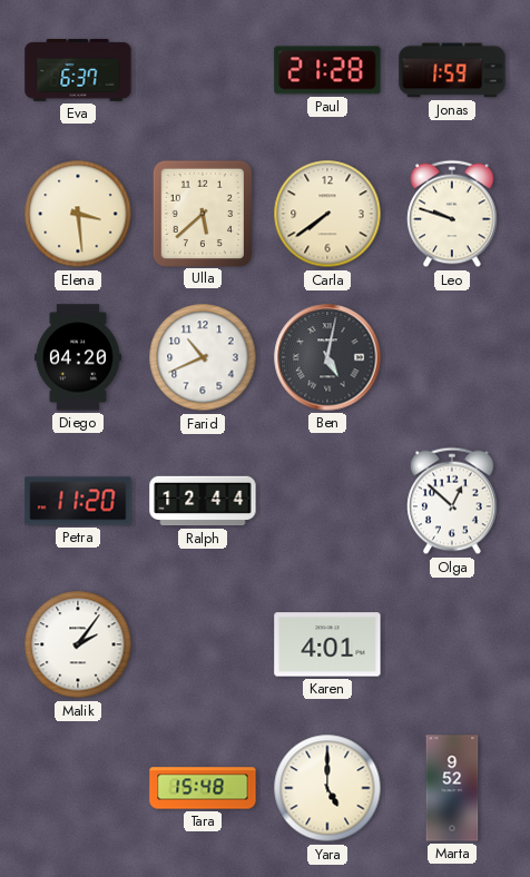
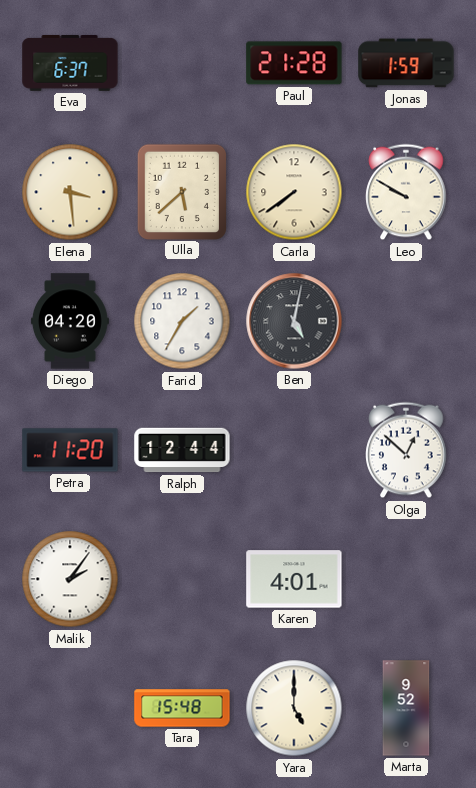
Leo: 9:48 -> 9:50 (406, 192)
Farid: 10:41 -> 1:35 (182, 321)
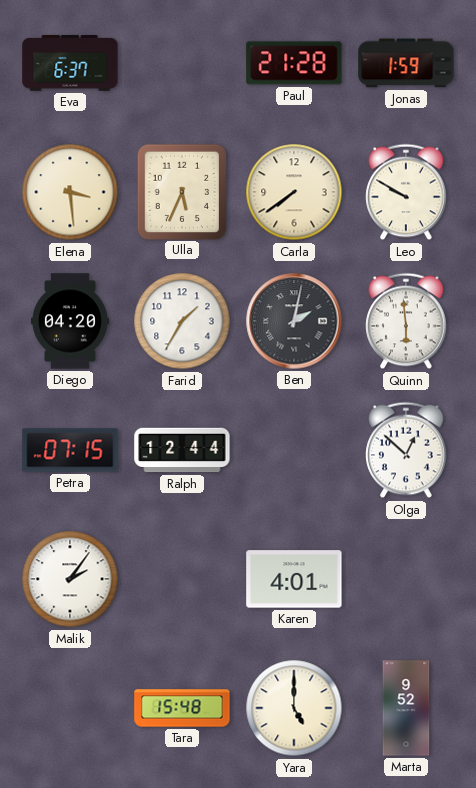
Ulla: 5:38 -> 5:34 (181, 191)
Ben: 5:02 -> 2:02 (294, 321)
Quinn: none -> 5:59 (406, 321)
Petra: 11:20 -> 07:15 (70, 450)
